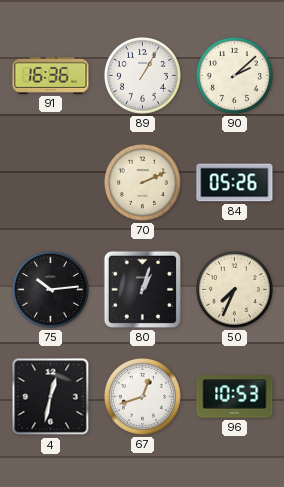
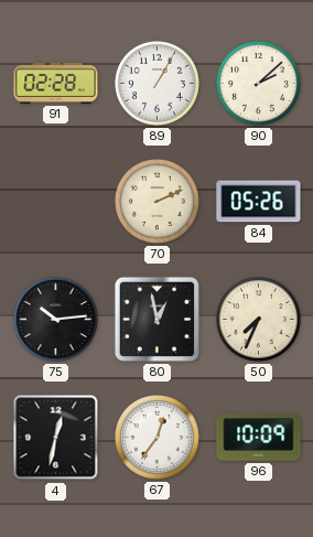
91: 16:36 -> 02:28 (56, 83)
80: 1:03 -> 12:58 (156, 319)
67: 12:42 -> 12:36 (156, 437)
96: 10:53 -> 10:09 (259, 438)
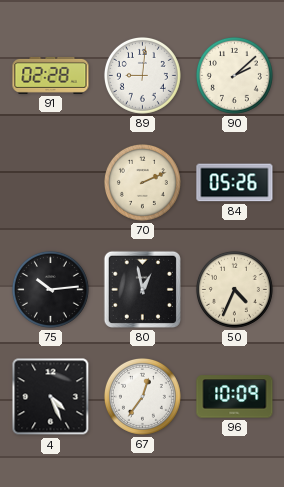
89: 1:05 -> 9:01 (142, 75)
50: 7:34 -> 4:34 (234, 289)
4: 12:32 -> 4:26 (51, 397)
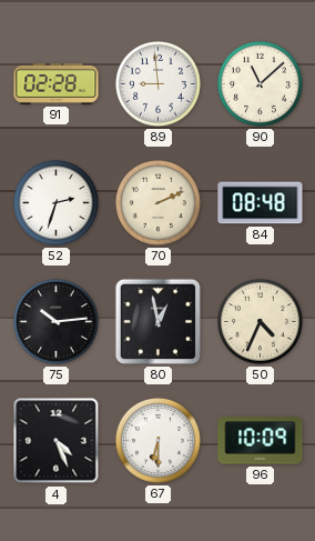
89: 9:01 -> 8:59 (157, 83)
90: 2:08 -> 11:08 (260, 83)
52: none -> 2:33 (55, 202)
84: 05:26 -> 08:48 (261, 203)
67: 12:36 -> 6:30 (157, 440)
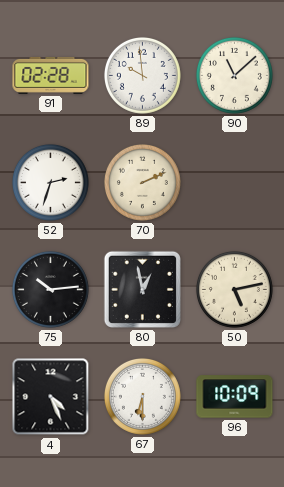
89: 8:59 -> 9:59 (142, 75)
84: 08:48 -> none (261, 203)
50: 4:34 -> 5:13 (234, 289)
